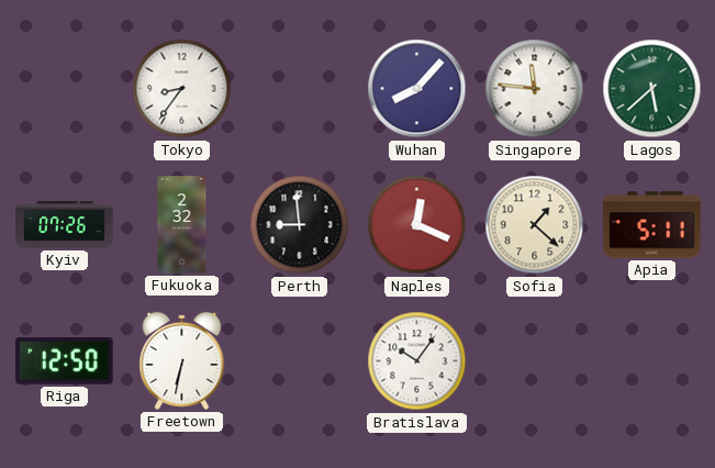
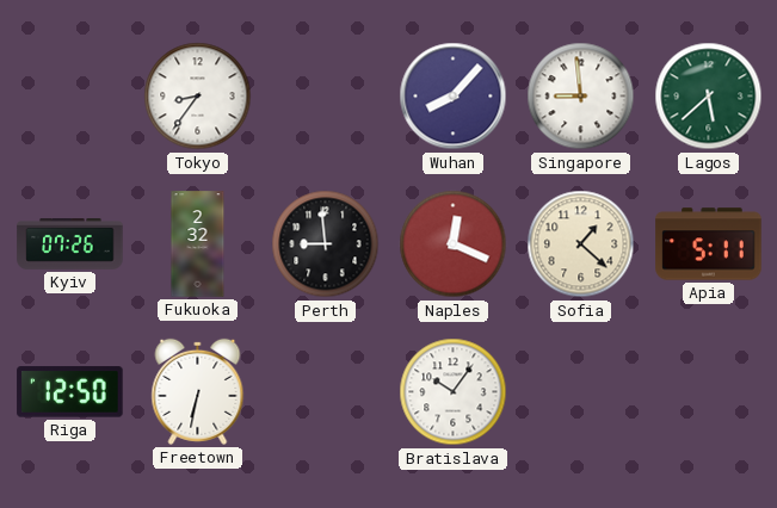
Singapore: 11:46 -> 8:59 (581, 97)
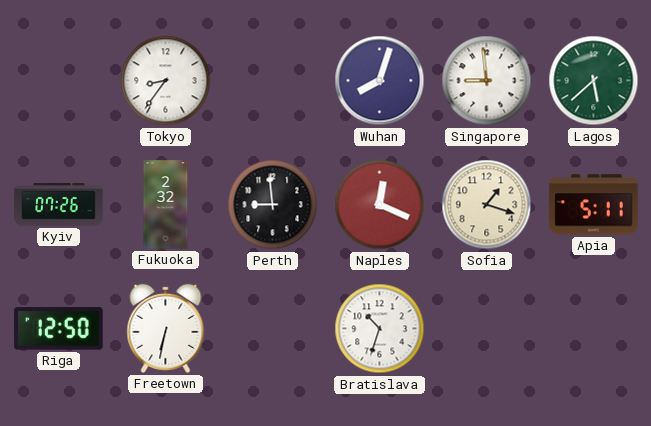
Wuhan: 8:07 -> 8:03 (380, 81)
Sofia: 1:22 -> 1:18 (487, 205)
Bratislava: 10:06 -> 10:33 (380, 329)
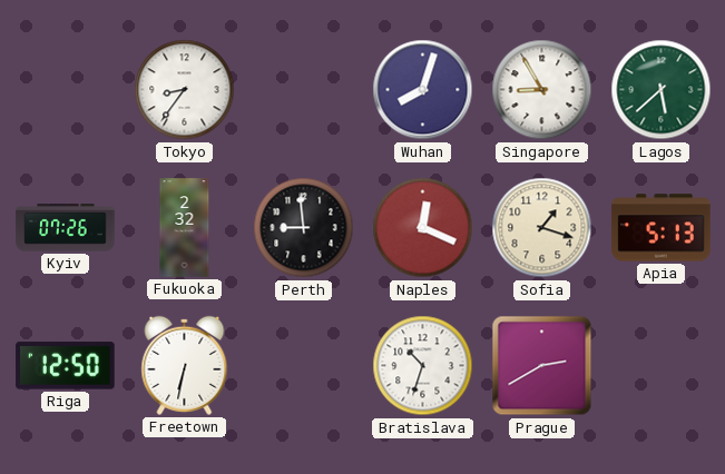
Singapore: 8:59 -> 8:55 (542, 90)
Apia: 5:11 -> 5:13 (662, 228)
Prague: none -> 2:40 (542, 366)
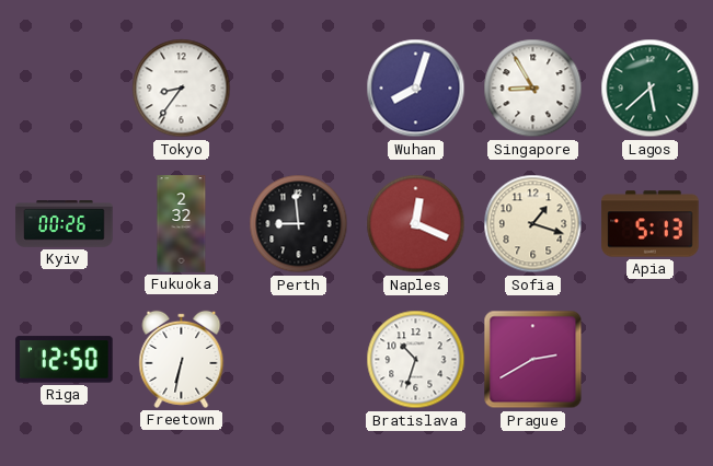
Kyiv: 07:26 -> 00:26 (65, 224)
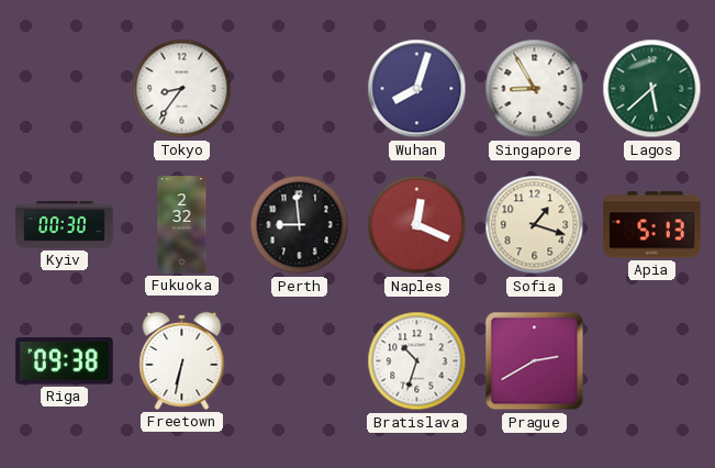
Kyiv: 00:26 -> 00:30 (65, 225)
Riga: 12:50 -> 09:38 (65, 361)
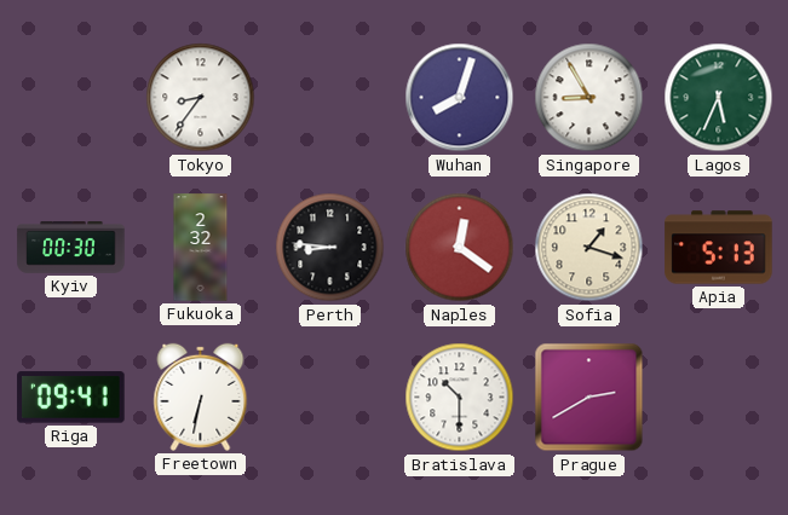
Lagos: 5:38 -> 5:34 (719, 98)
Perth: 8:59 -> 8:46 (330, 248)
Naples: 12:19 -> 12:21 (460, 248)
Riga: 09:38 -> 09:41 (71, 398)
Bratislava: 10:33 -> 10:30 (460, 398)
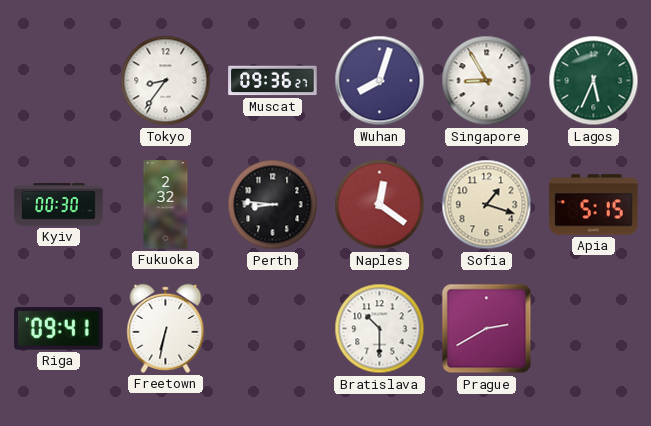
Muscat: none -> 09:36 (273, 81)
Apia: 5:13 -> 5:15 (594, 205)
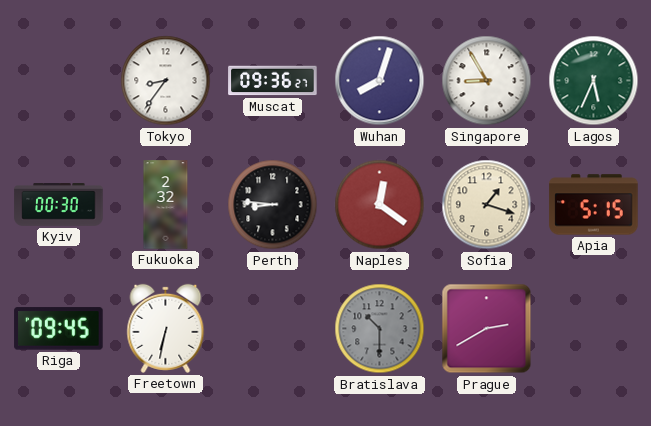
Riga: 09:41 -> 09:45 (59, 329)
Bratislava dial: white -> grey (380, 329)
